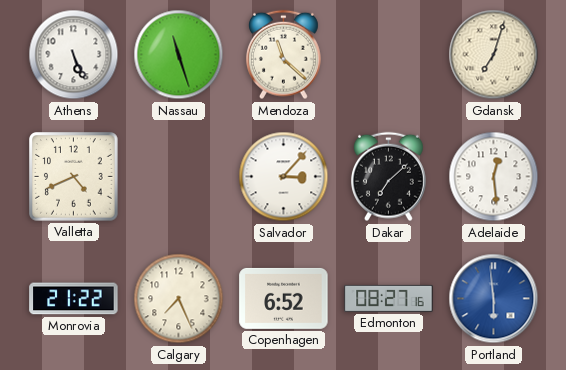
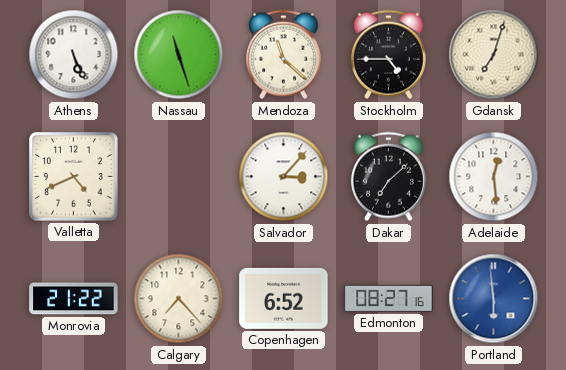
Stockholm: none -> 4:45 (388, 55)
Calgary: 7:26 -> 7:23 (179, 299)
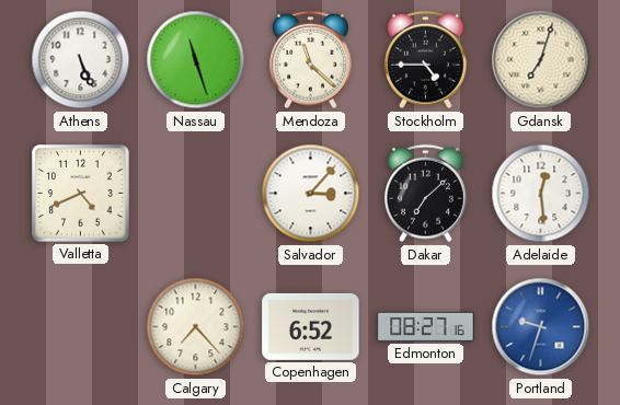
Monrovia: 21:22 -> none (74, 299)
Portland: 5:59 -> 9:33 (541, 327)
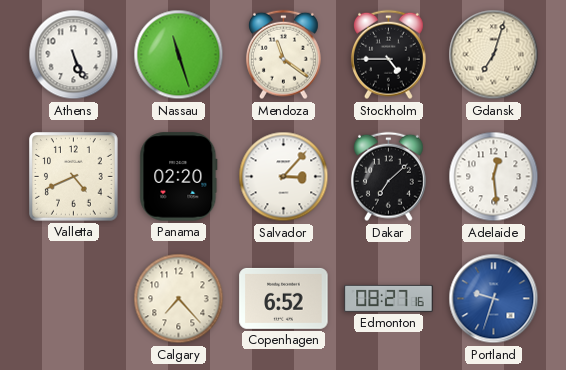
Mendoza: 11:22 -> 11:21 (283, 55)
Panama: none -> 02:20 (179, 177)
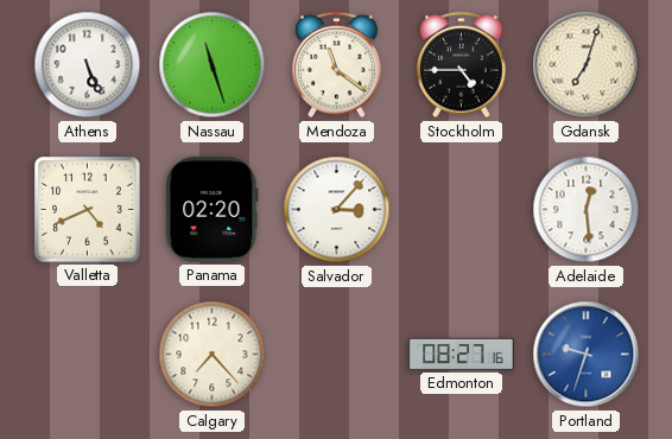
Dakar: 7:08 -> none (388, 177)
Copenhagen: 6:52 -> none (284, 298)
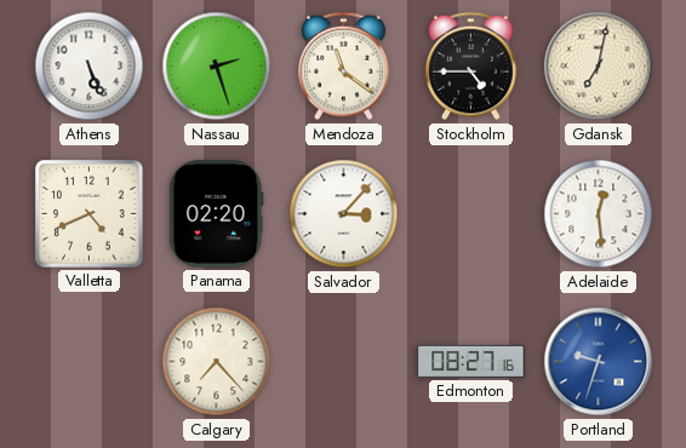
Nassau: 11:27 -> 2:27 (217, 67)
Gdansk: 7:03 -> 7:02 (599, 67)
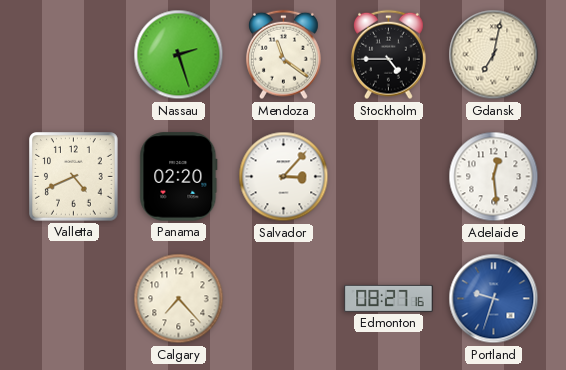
Athens: 5:26 -> none (90, 67)
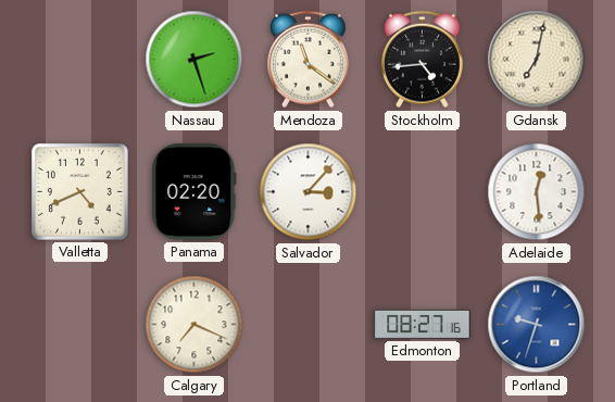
Stockholm: 4:45 -> 4:44 (422, 60)
Calgary: 7:23 -> 7:19 (194, 325)
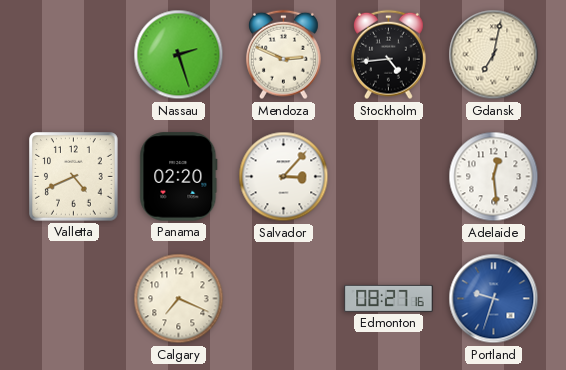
Mendoza: 11:21 -> 2:49 (283, 55)
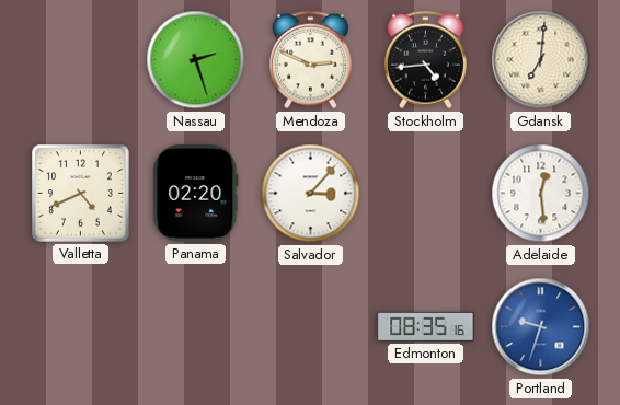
Gdansk: 7:02 -> 7:01 (541, 60)
Calgary: 7:19 -> none (179, 299)
Edmonton: 08:27 -> 08:35 (426, 326)
